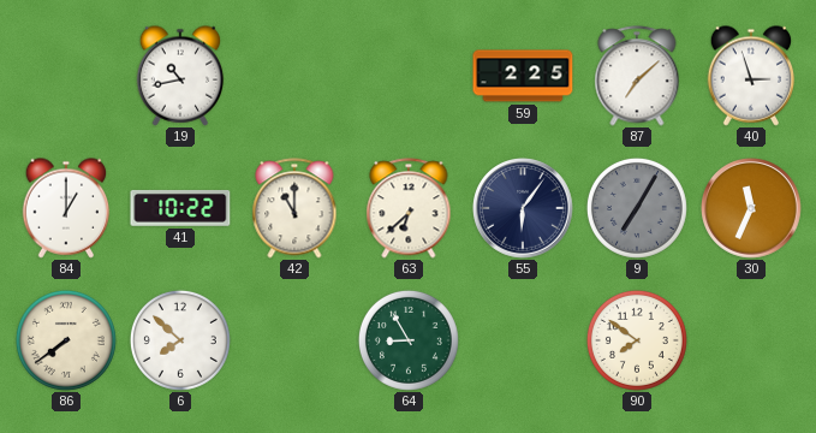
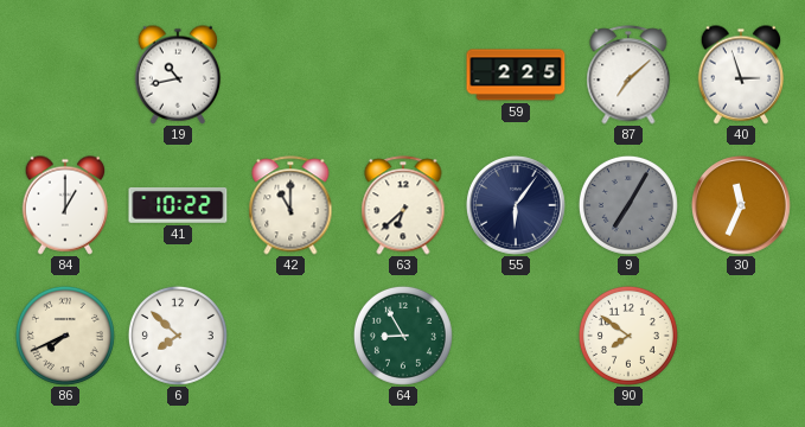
86: 7:39 -> 7:41 (65, 336)
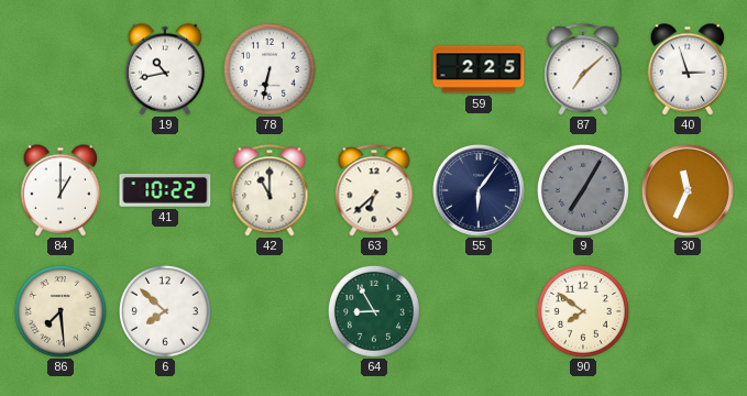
78: none -> 6:32 (270, 69)
86: 7:41 -> 7:29 (61, 311)
